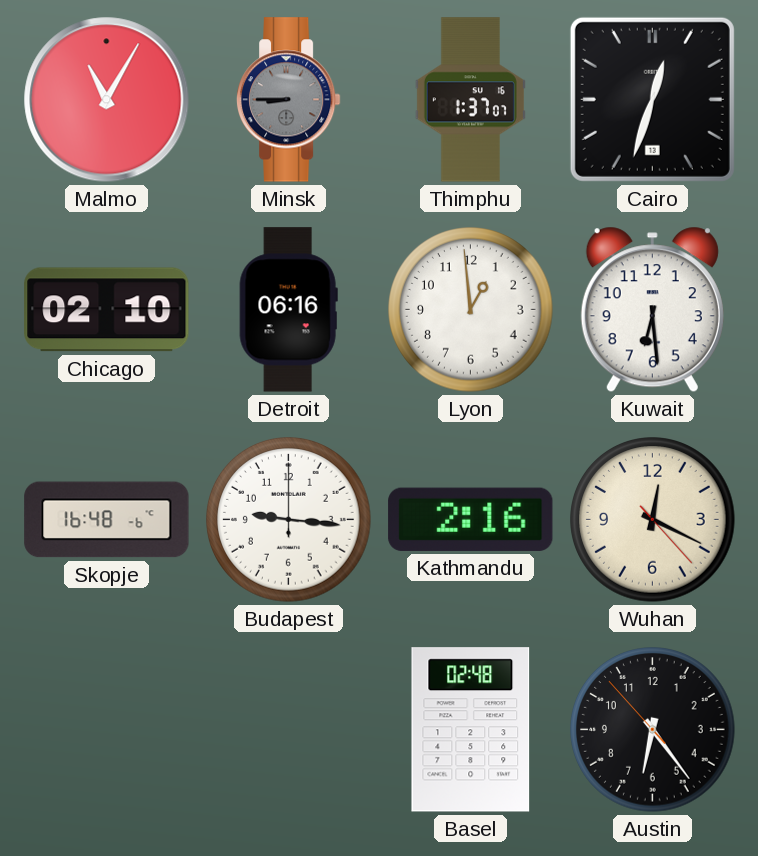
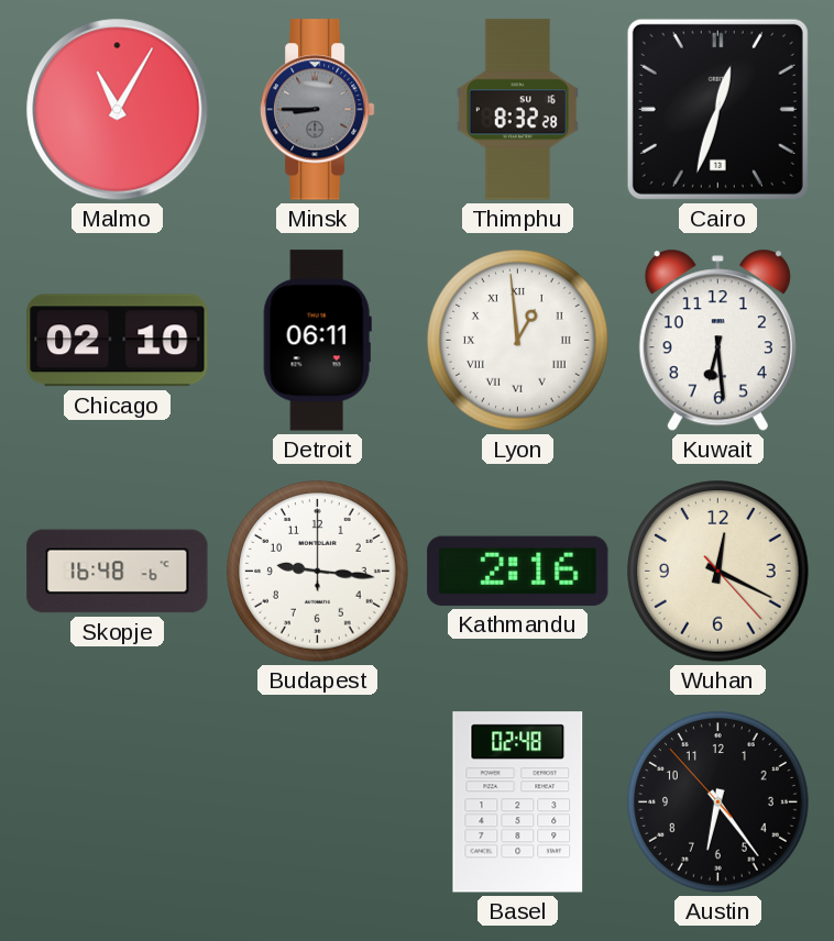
Thimphu: 1:37 -> 8:32 (517, 110)
Detroit: 06:16 -> 06:11 (317, 341)
Lyon numerals: Arabic -> Roman (518, 341)
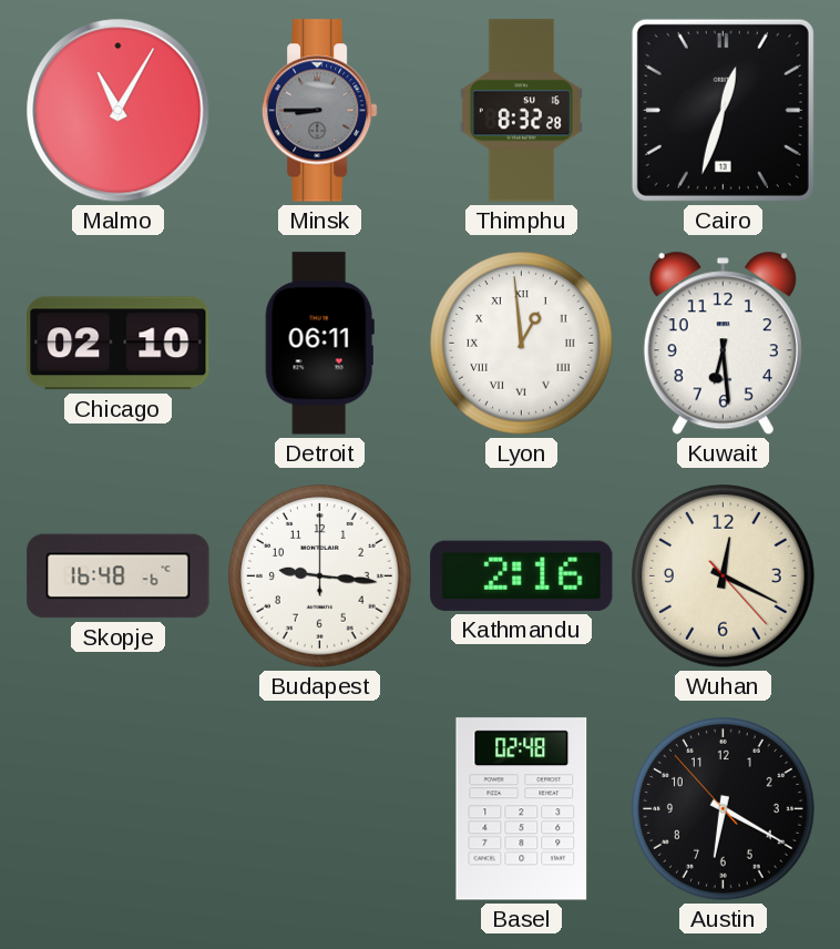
Austin: 6:23 -> 6:19 (724, 809)
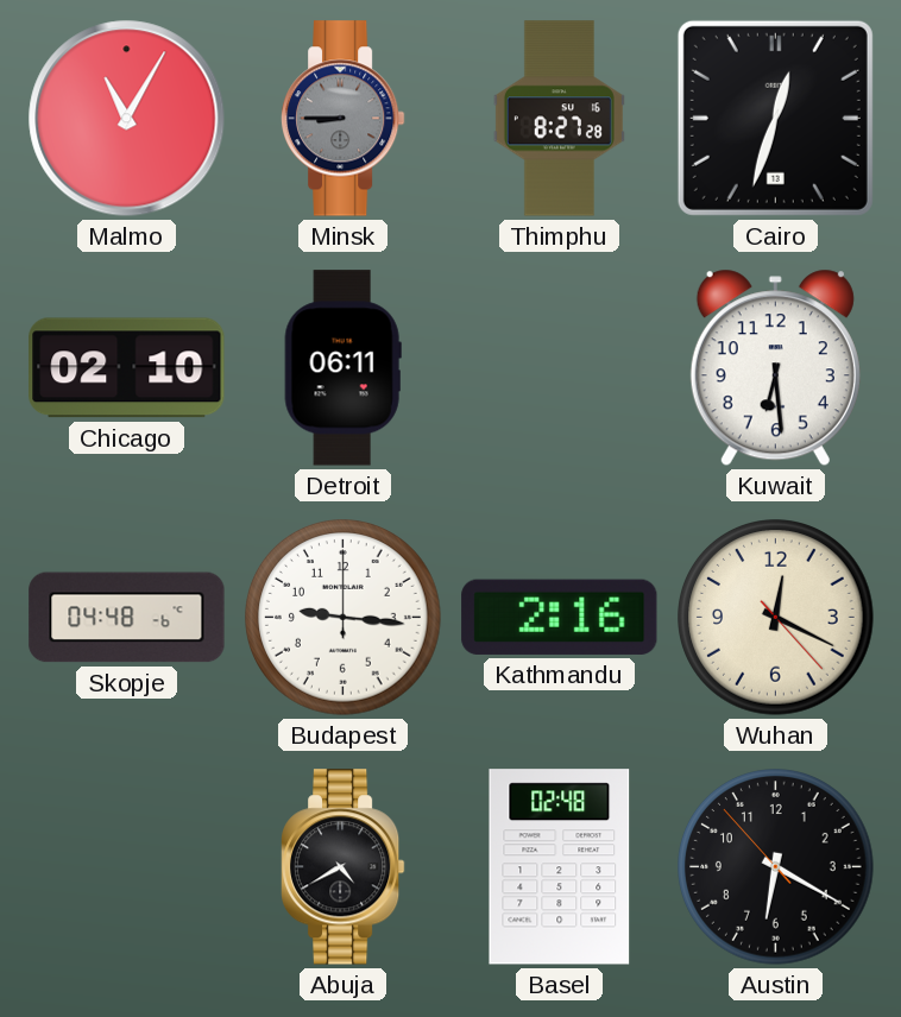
Thimphu: 8:32 -> 8:27 (559, 119)
Lyon: 12:59 -> none (522, 344)
Skopje: 16:48 -> 04:48 (127, 618)
Abuja: none -> 4:40 (342, 867)
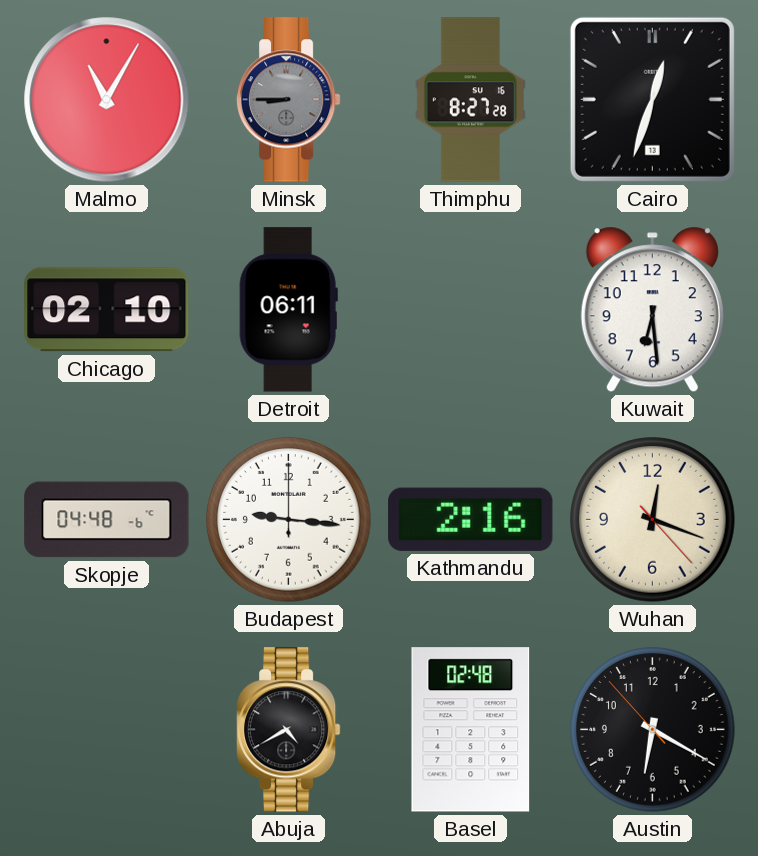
Wuhan: 12:19 -> 12:18 (653, 520)
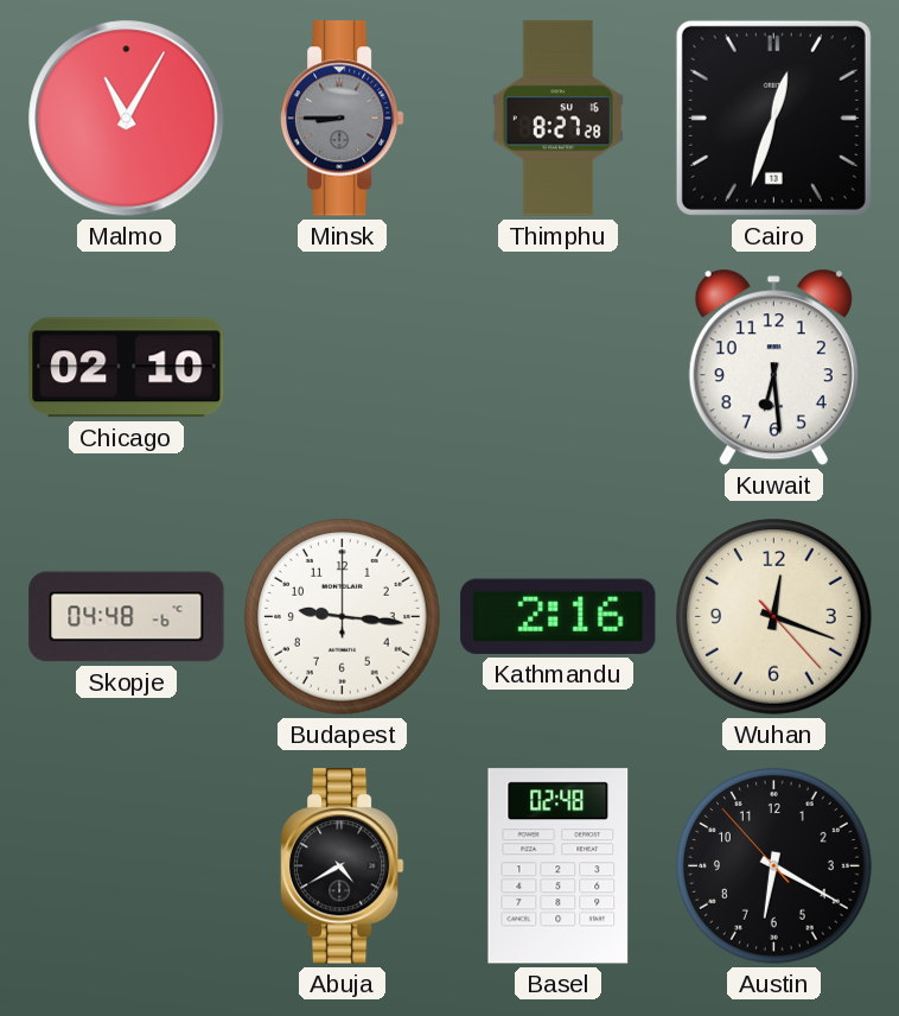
Detroit: 06:11 -> none (288, 310)
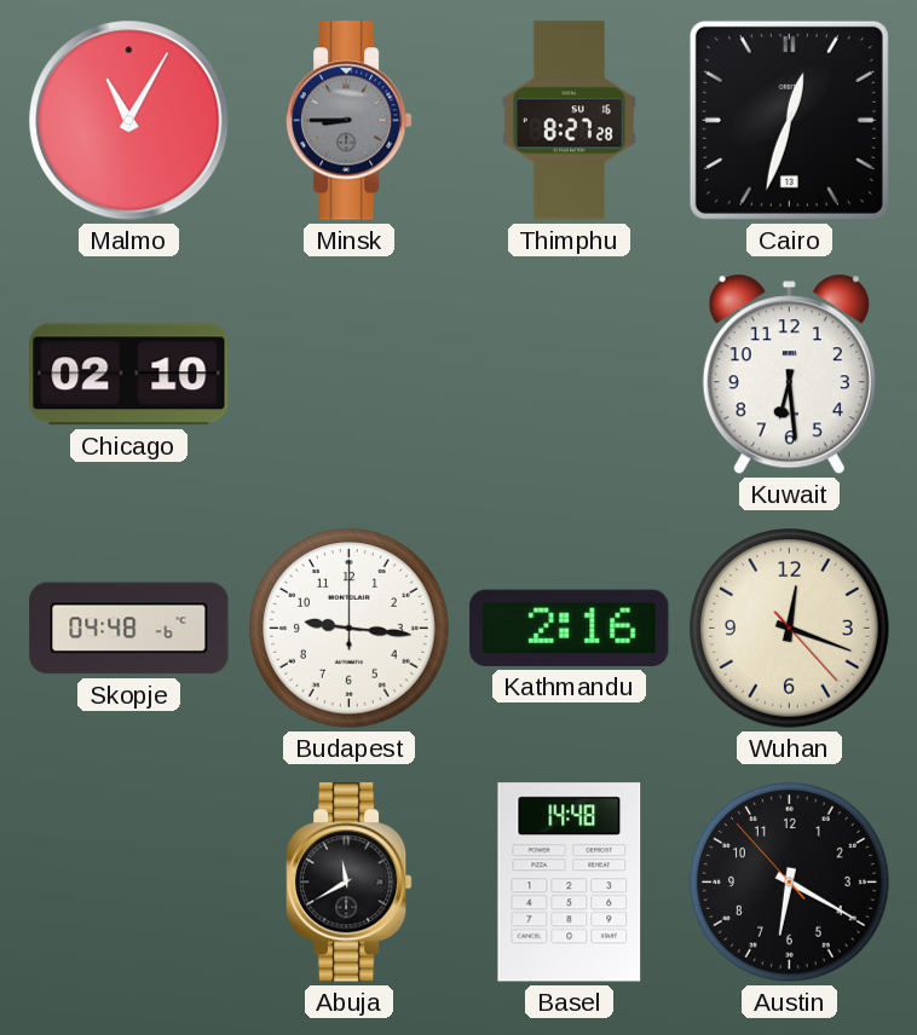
Abuja: 4:40 -> 11:40 (348, 883)
Basel: 02:48 -> 14:48 (570, 883)
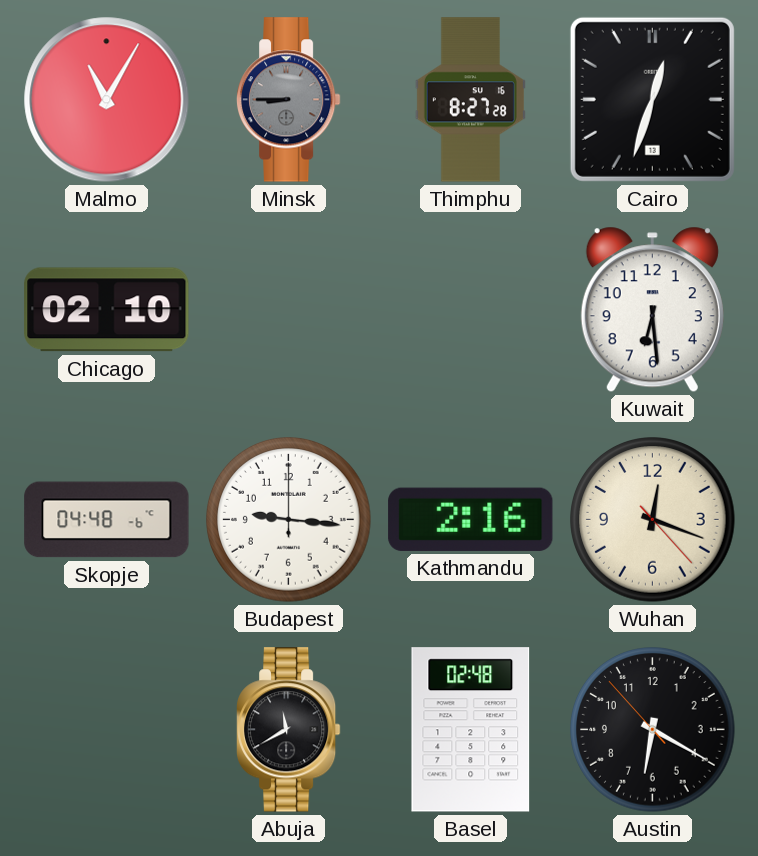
Basel: 14:48 -> 02:48 (471, 730)
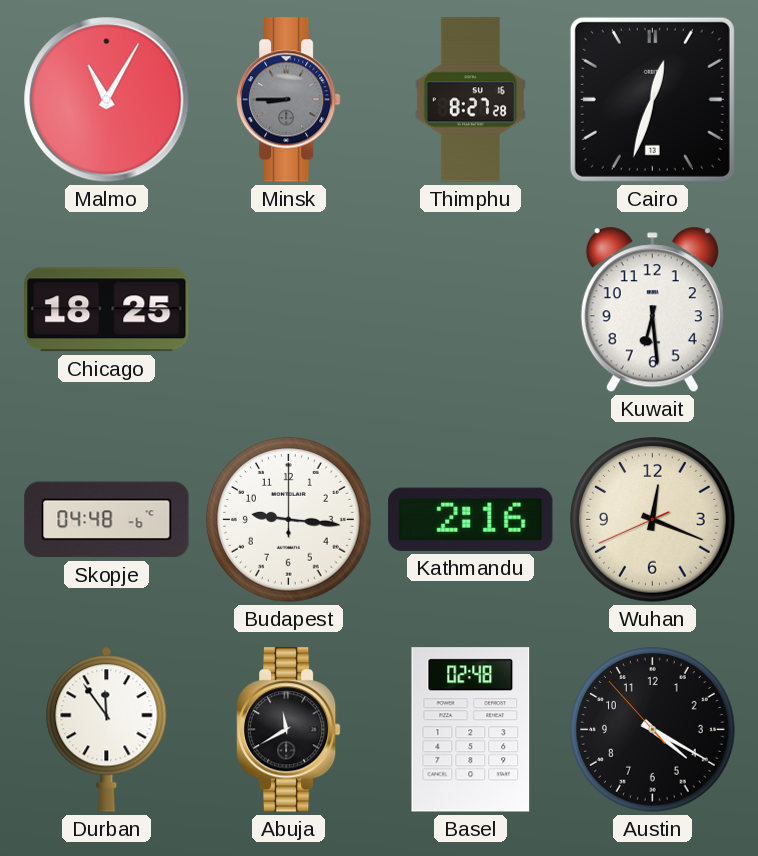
Chicago: 02:10 -> 18:25 (107, 310)
Wuhan: 12:18:23 -> 12:18:41 (653, 520)
Durban: none -> 11:54 (107, 729)
Austin: 6:19 -> 4:19 (653, 730)
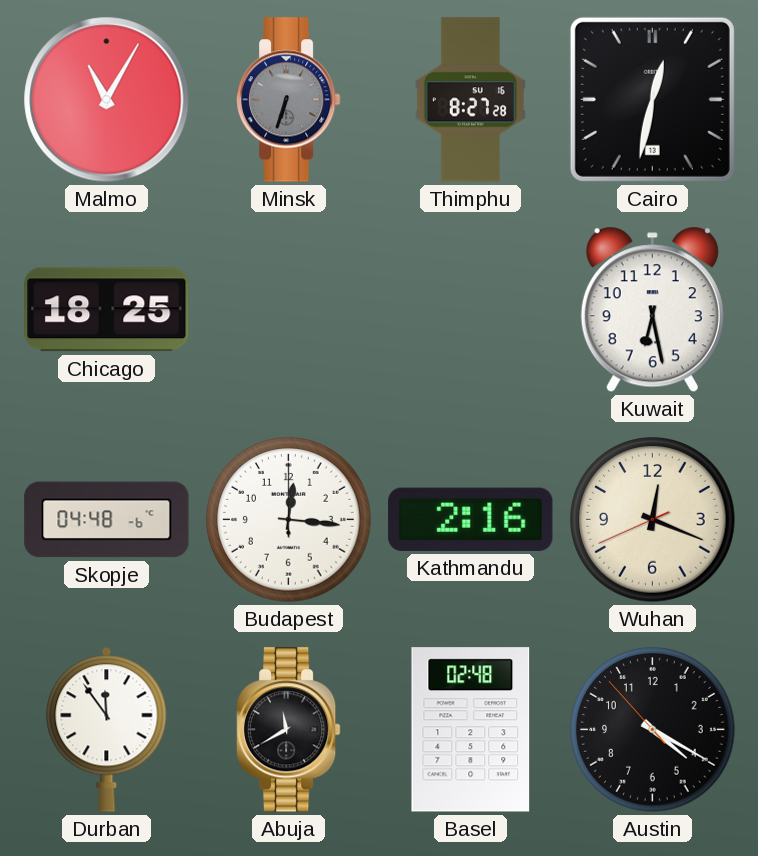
Minsk: 8:45 -> 6:33 (288, 100)
Cairo: 12:33 -> 12:32 (652, 99)
Kuwait: 6:29 -> 6:28 (652, 310)
Budapest: 9:16 -> 12:16 (289, 520)
